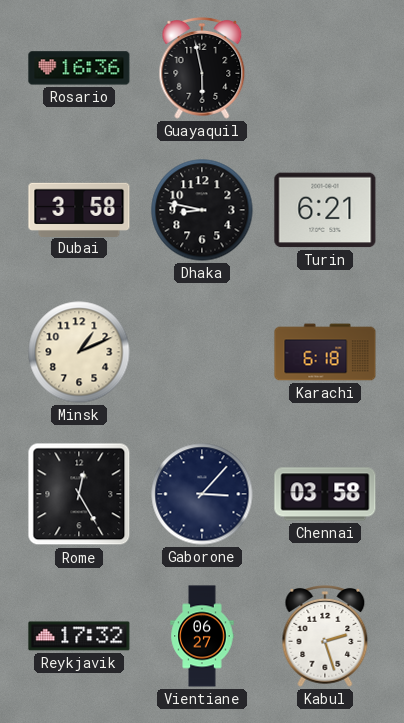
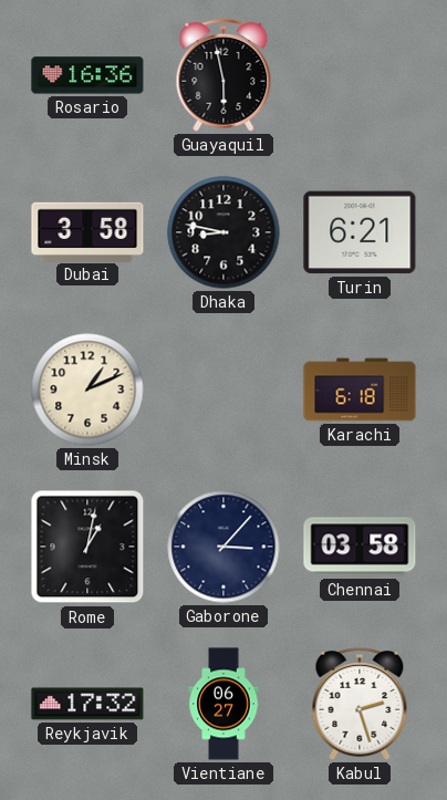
Rome: 12:25 -> 1:02 (87, 547)
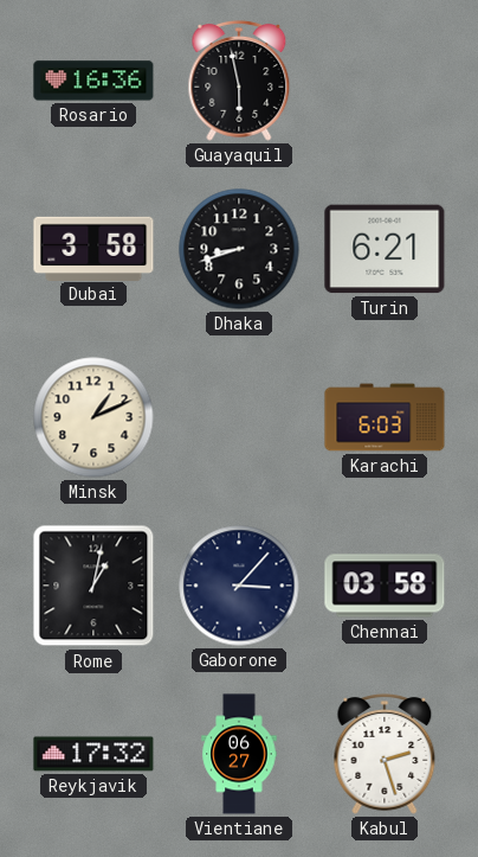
Dhaka: 8:47 -> 8:42 (239, 249)
Karachi: 6:18 -> 6:03 (385, 417)
